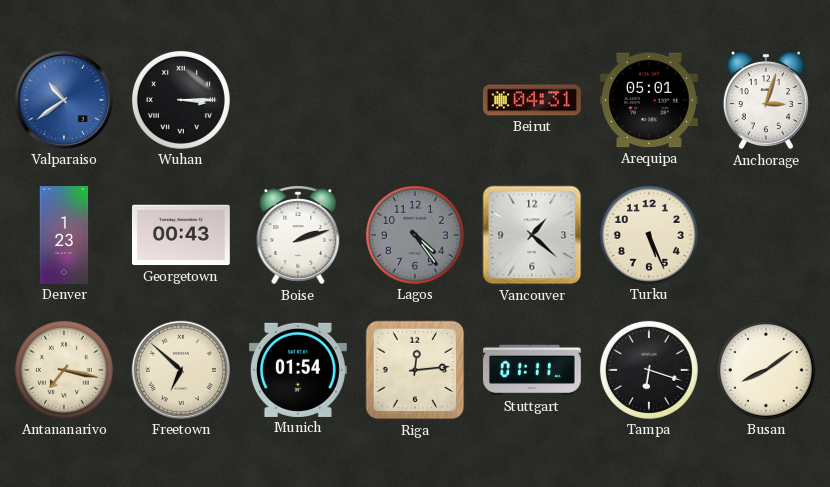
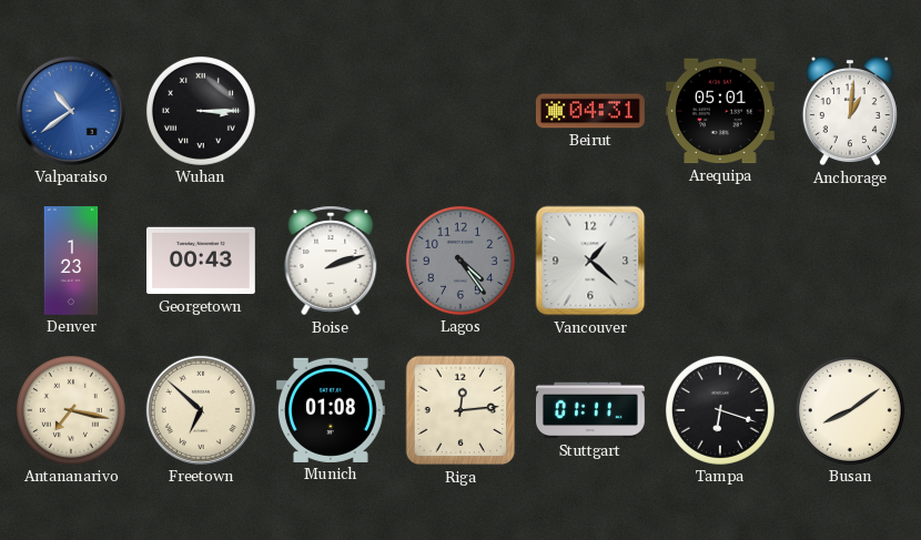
Anchorage: 3:03 -> 1:01 (850, 111)
Turku: 5:26 -> none (649, 235)
Munich: 01:54 -> 01:08 (331, 410)
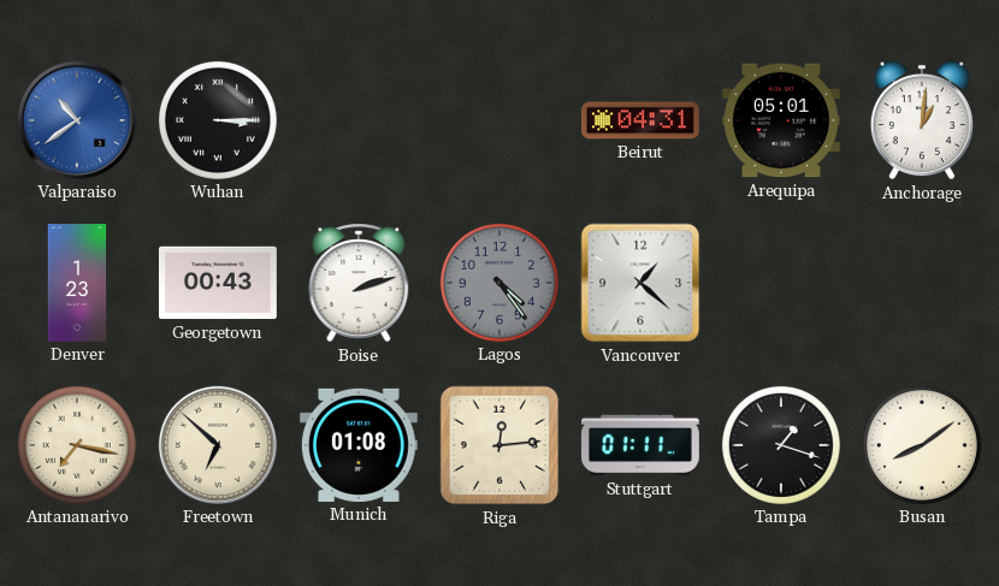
Tampa: 6:18 -> 1:18 (781, 445)
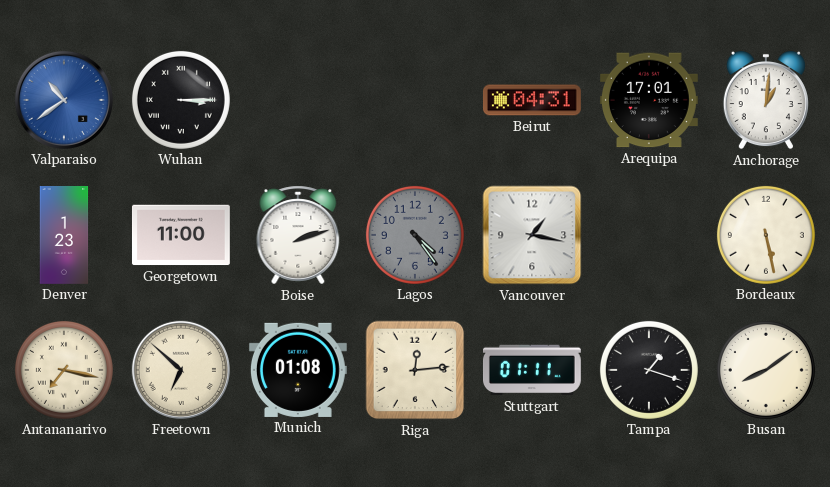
Arequipa: 05:01 -> 17:01 (649, 100)
Georgetown: 00:43 -> 11:00 (181, 235)
Vancouver: 1:22 -> 1:17 (532, 235)
Bordeaux: none -> 5:28 (766, 235)
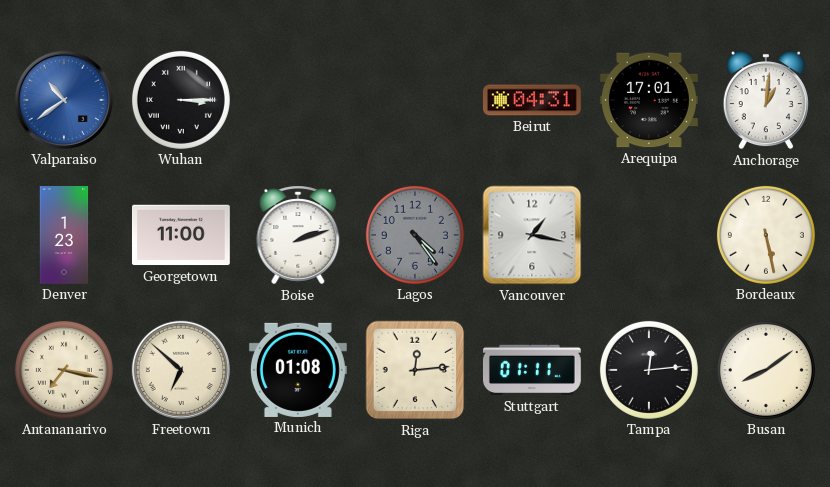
Tampa: 1:18 -> 12:14 (649, 370)
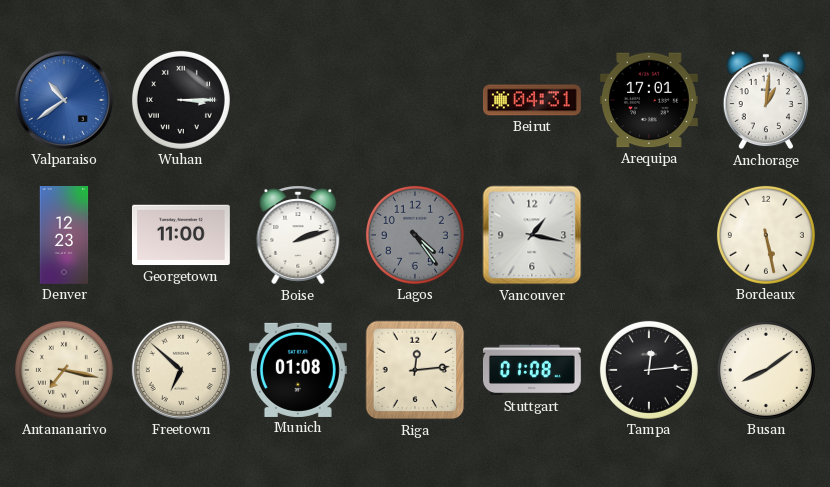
Denver: 1:23 -> 12:23 (64, 236)
Stuttgart: 01:11 -> 01:08 (532, 370)
